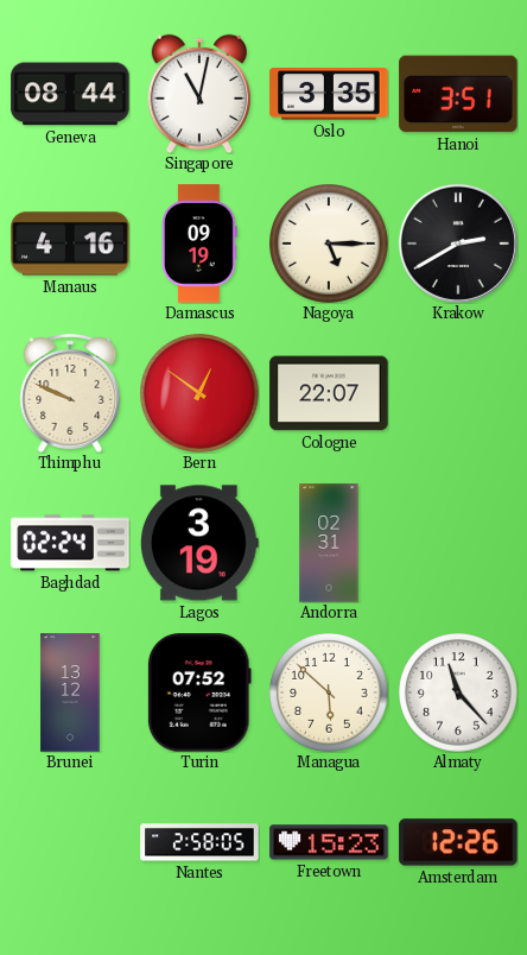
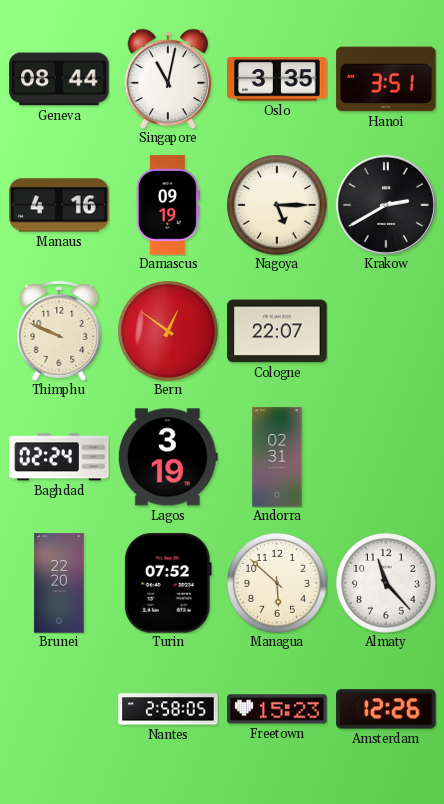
Brunei: 13:12 -> 22:20 (59, 583)
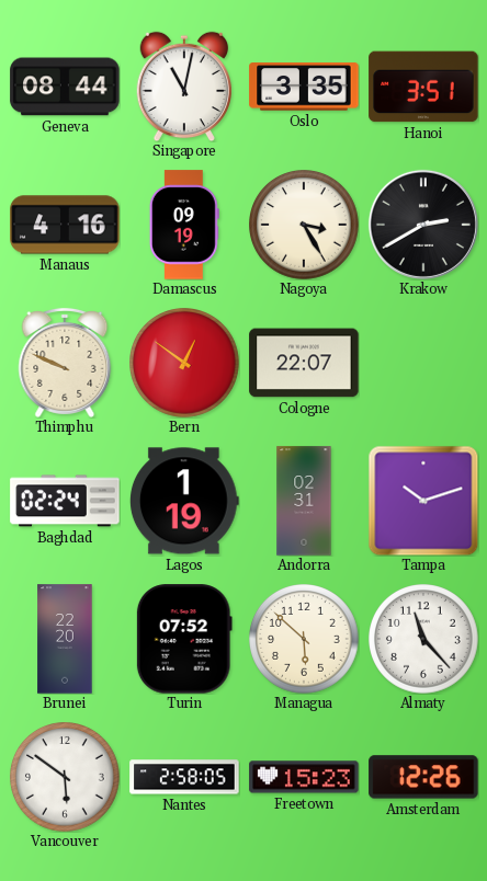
Nagoya: 5:15 -> 3:25 (305, 226)
Lagos: 3:19 -> 1:19 (184, 501)
Tampa: none -> 10:12 (423, 501)
Vancouver: none -> 5:51 (66, 778)
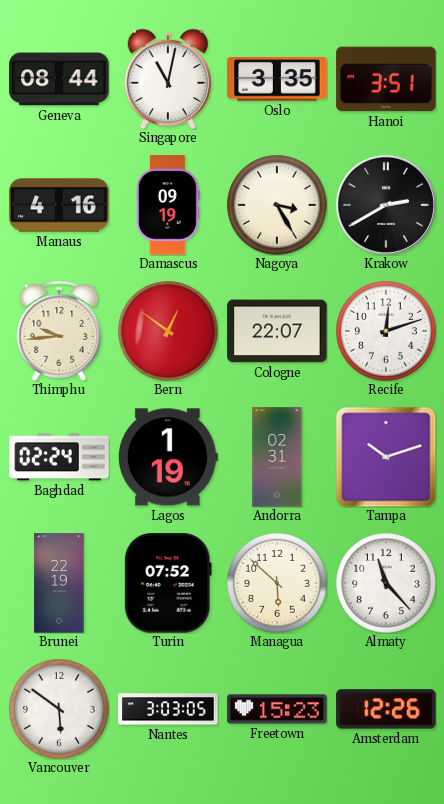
Thimphu: 9:49 -> 9:44 (59, 331)
Recife: none -> 12:12 (387, 332)
Brunei: 22:20 -> 22:19 (59, 583)
Nantes: 2:58 -> 3:03 (168, 709)
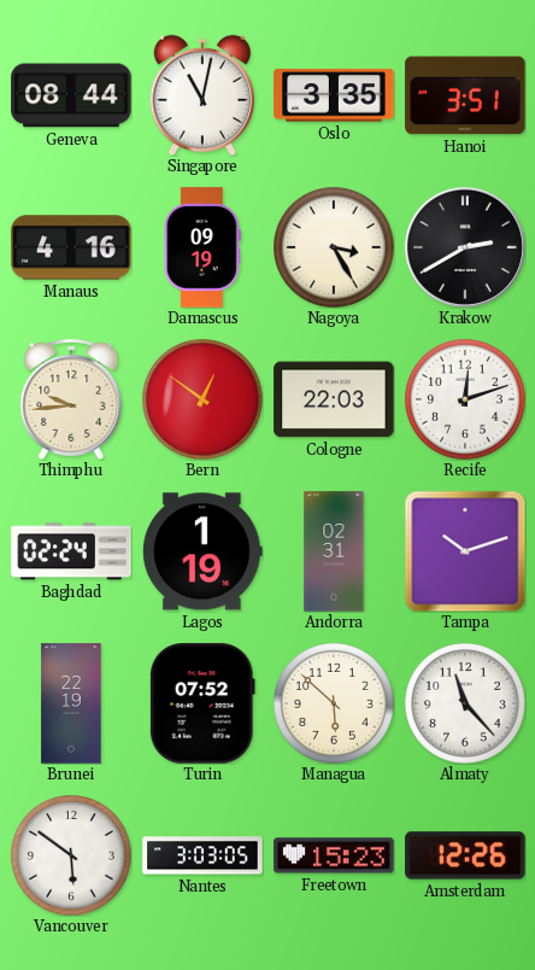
Cologne: 22:07 -> 22:03 (334, 399)
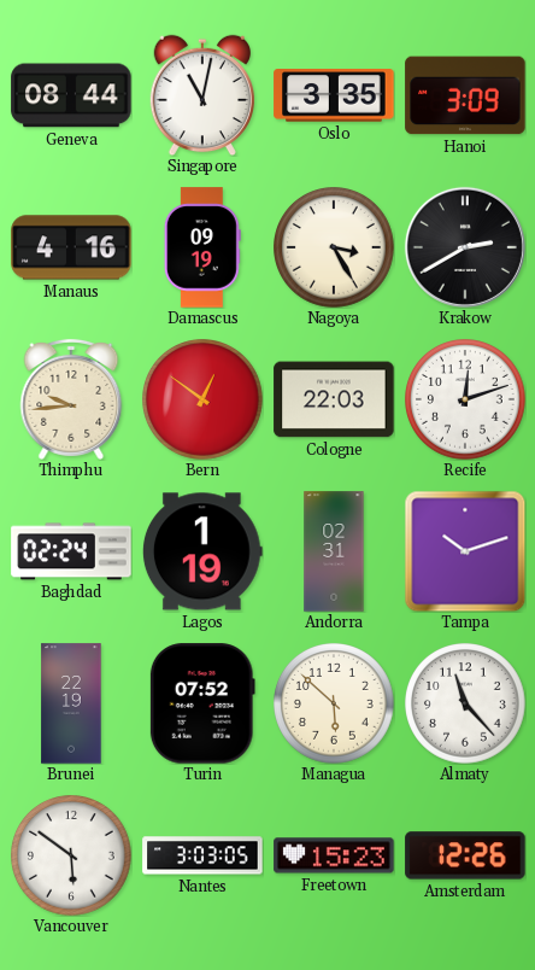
Hanoi: 3:51 -> 3:09 (465, 95)
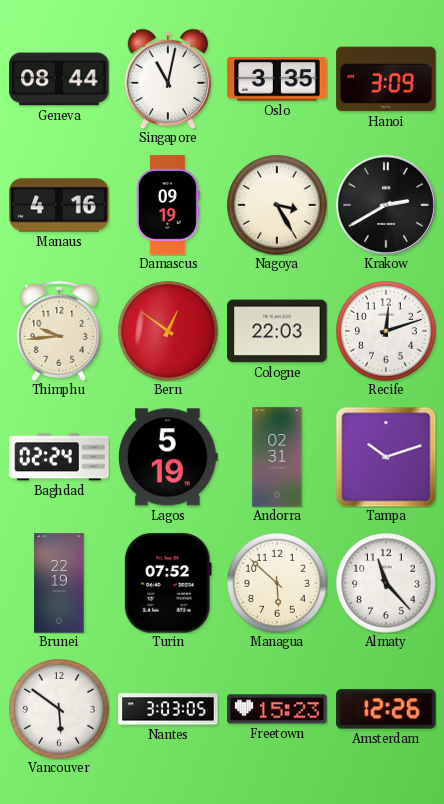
Lagos: 1:19 -> 5:19 (168, 457)
